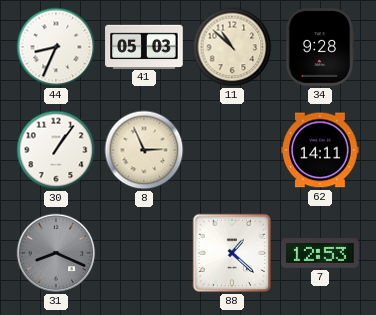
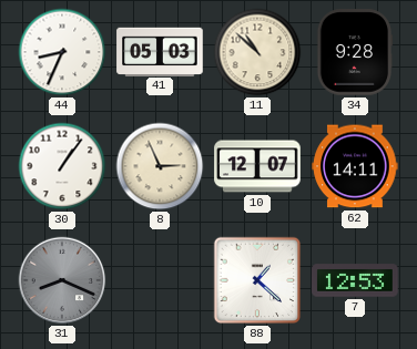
10: none -> 12:07 (257, 166)
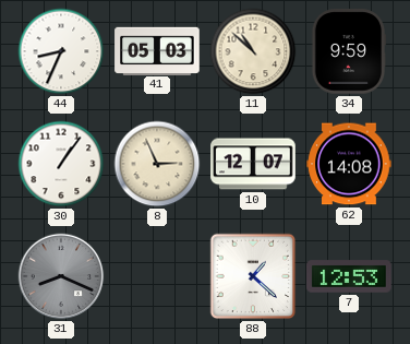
34: 9:28 -> 9:59 (349, 51)
62: 14:11 -> 14:08 (349, 164)
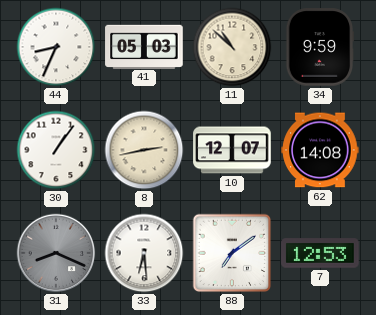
8: 2:56 -> 2:43 (144, 150)
33: none -> 6:29 (144, 253)
88: 1:22 -> 7:09 (232, 253)
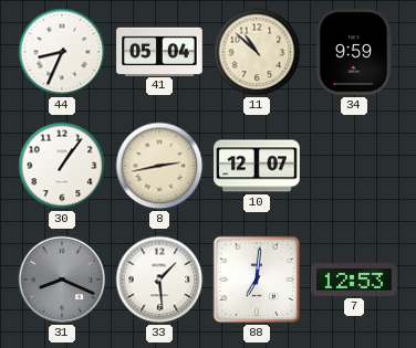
41: 05:03 -> 05:04 (159, 51)
62: 14:08 -> none (320, 150)
33: 6:29 -> 1:29 (159, 280)
88: 7:09 -> 7:01 (257, 280)
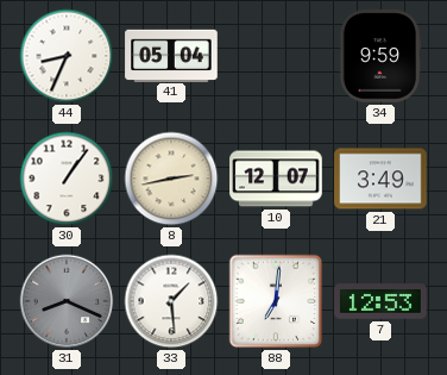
11: 10:52 -> none (257, 52)
21: none -> 3:49 (380, 179)
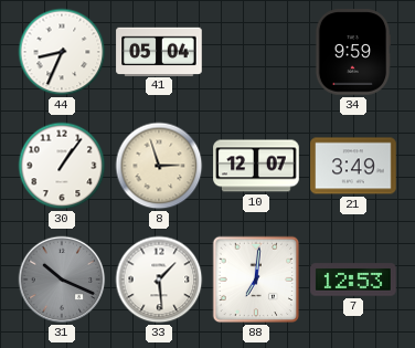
8: 2:43 -> 2:57 (159, 166)
31: 8:19 -> 10:19 (62, 280)
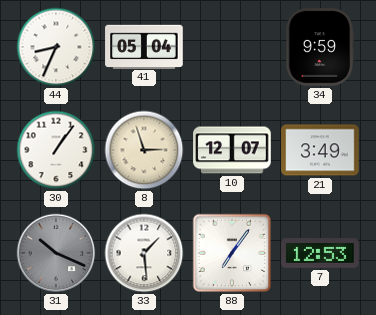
88: 7:01 -> 7:06 (232, 253)
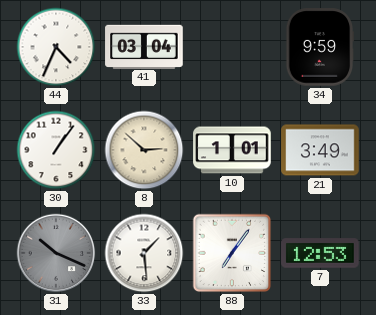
44: 8:34 -> 4:34 (56, 47)
41: 05:04 -> 03:04 (144, 46)
8: 2:57 -> 2:52 (144, 150)
10: 12:07 -> 1:01 (232, 150)
